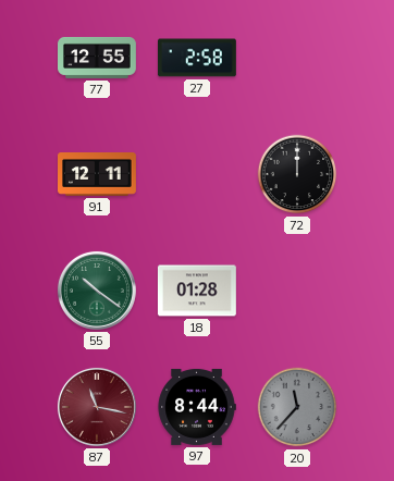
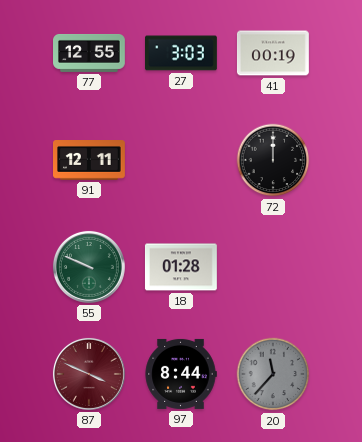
27: 2:58 -> 3:03 (182, 53)
41: none -> 00:19 (273, 53)
55: 10:21 -> 9:49 (89, 267)
87: 11:17 -> 3:49 (89, 374)
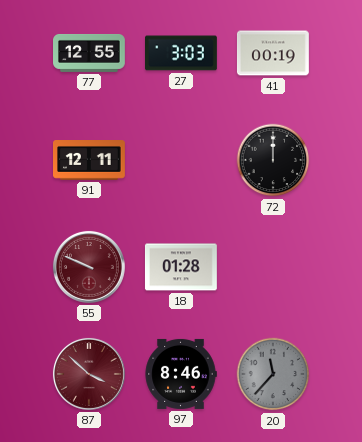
55 dial: green -> burgundy (89, 267)
87: 3:49 -> 3:52 (89, 374)
97: 8:44 -> 8:46 (181, 374)
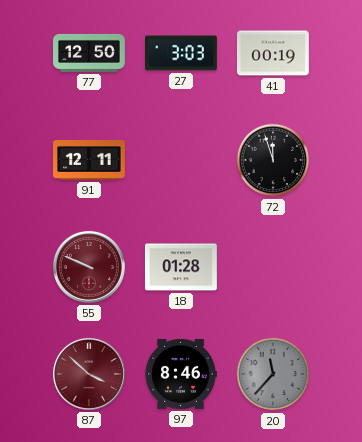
77: 12:55 -> 12:50 (90, 53)
72: 12:00 -> 11:57 (273, 160)
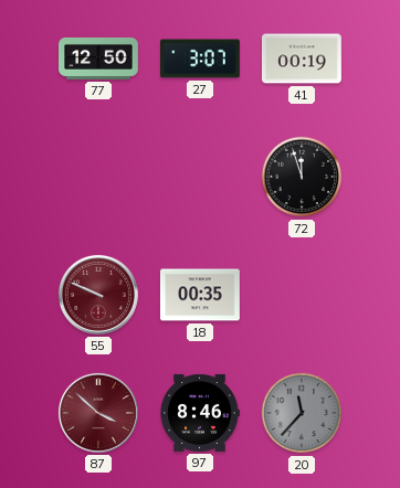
27: 3:03 -> 3:07 (201, 59)
91: 12:11 -> none (90, 161)
18: 01:28 -> 00:35 (200, 295)
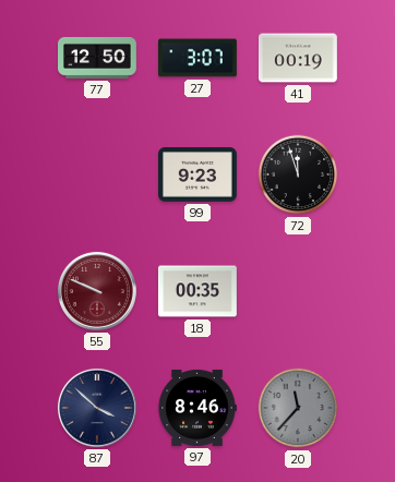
99: none -> 9:23 (199, 174)
87 dial: burgundy -> navy (97, 408)
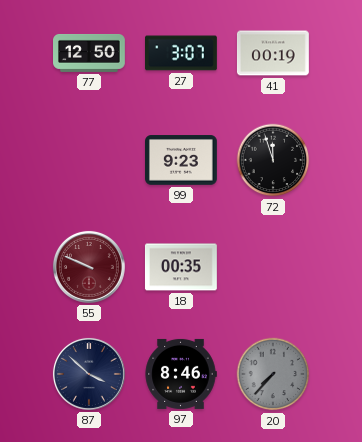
20: 11:37 -> 7:37 (273, 374)
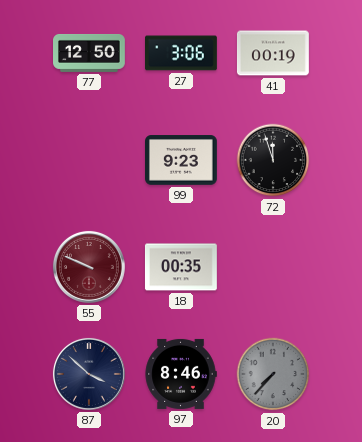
27: 3:07 -> 3:06 (182, 53)
